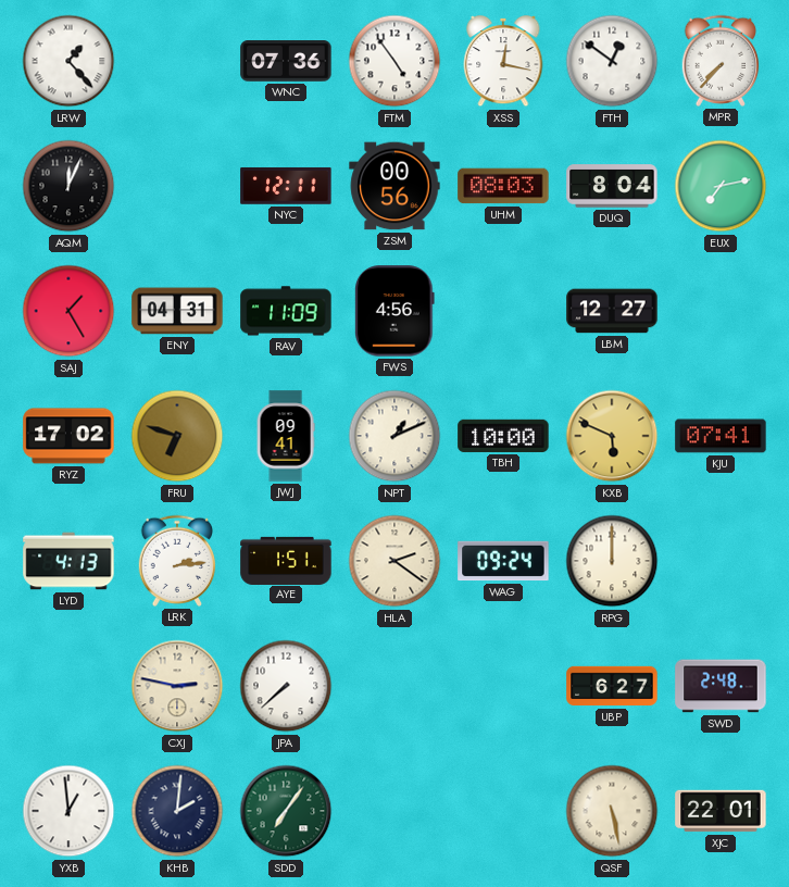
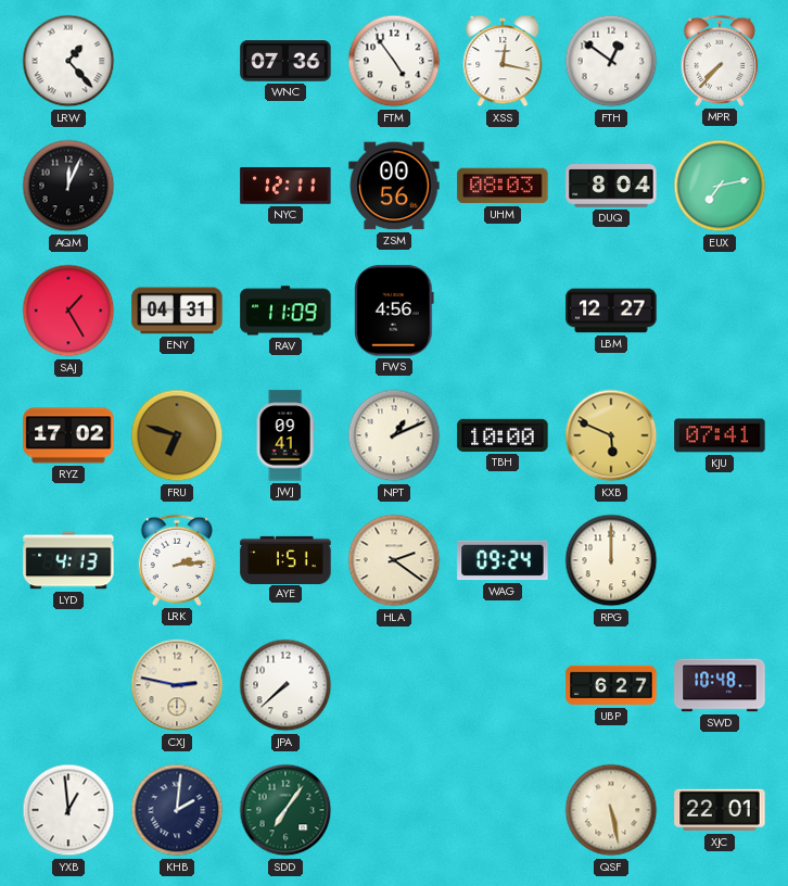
SWD: 2:48 -> 10:48 (720, 685)
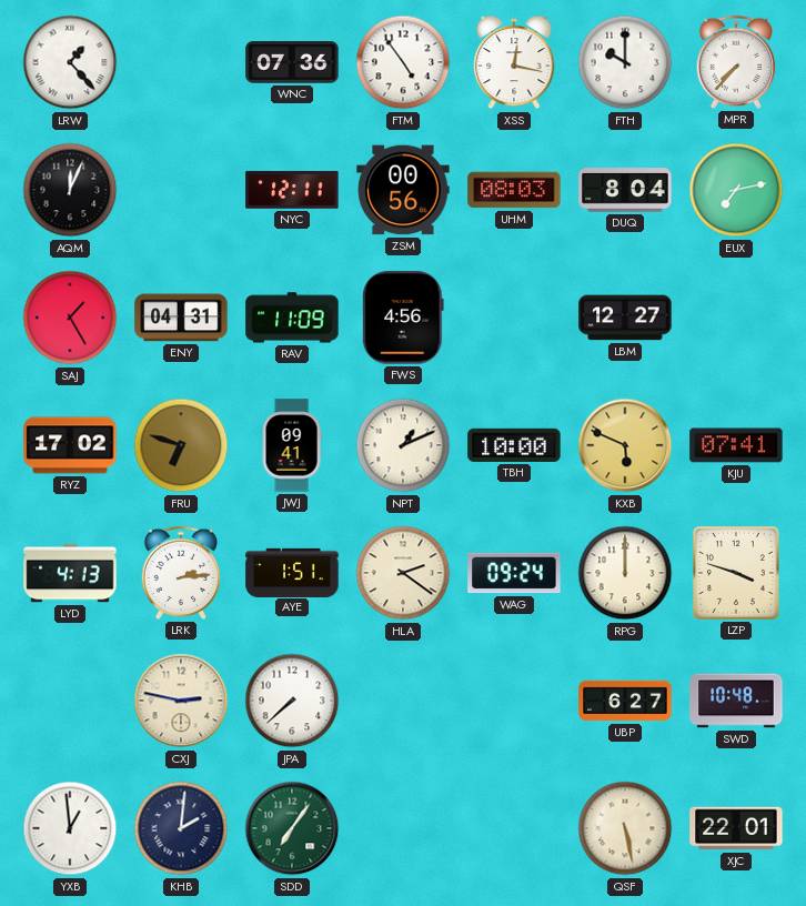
FTH: 12:51 -> 10:00 (625, 62)
LZP: none -> 3:48 (736, 574)
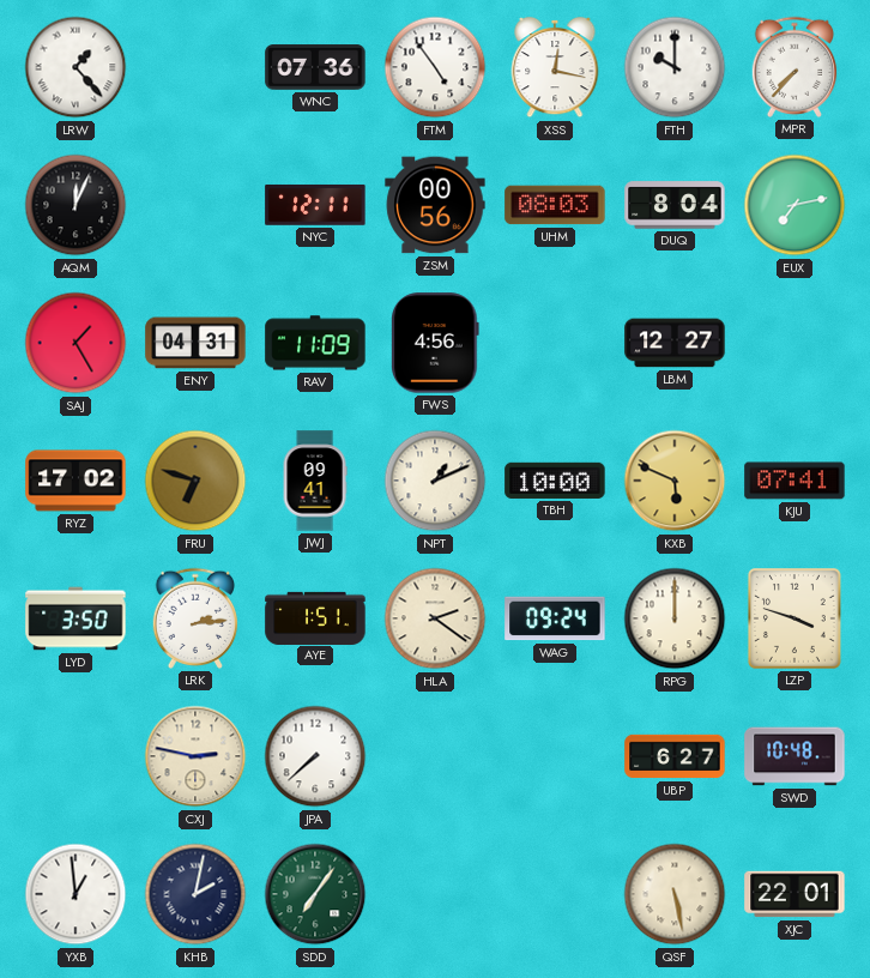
LYD: 4:13 -> 3:50 (75, 618)
KHB: 2:01 -> 2:02 (195, 894)
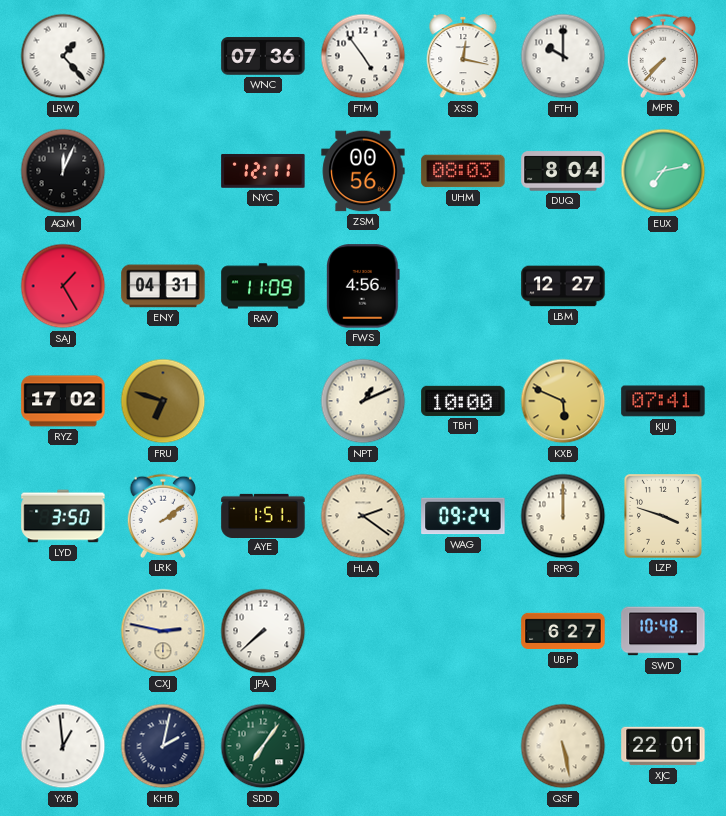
JWJ: 09:41 -> none (315, 481)
LRK: 2:14 -> 2:09 (163, 516)
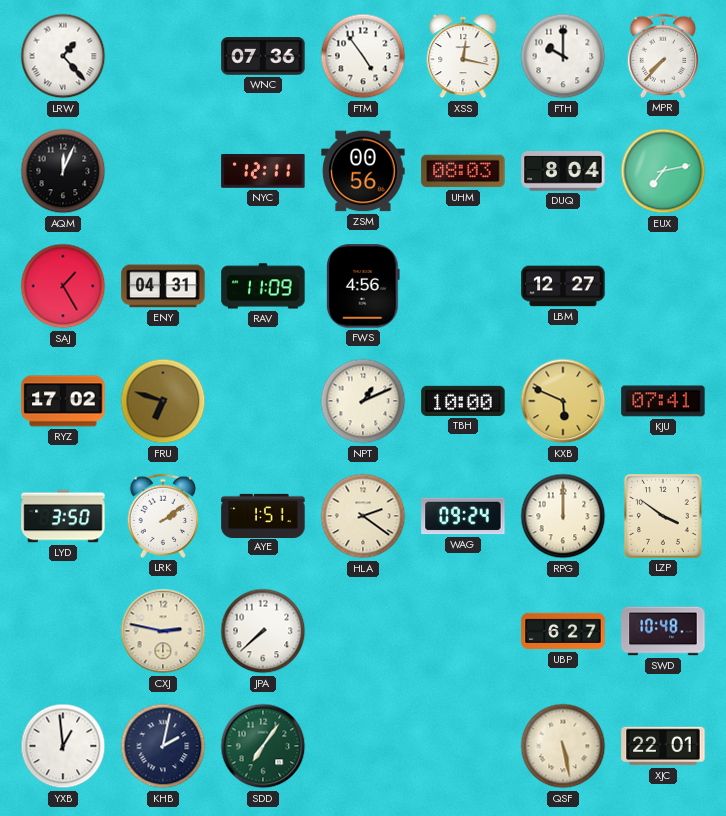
LZP: 3:48 -> 3:51 (663, 517)
